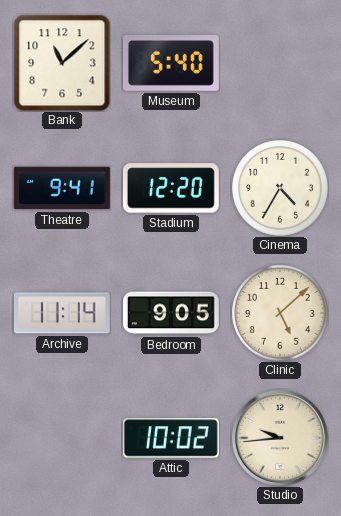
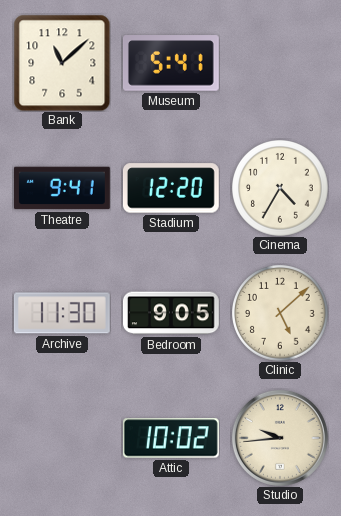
Museum: 5:40 -> 5:41 (171, 63)
Archive: 11:14 -> 11:30 (62, 313)
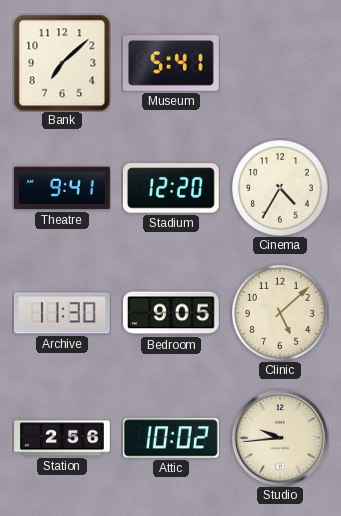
Bank: 11:08 -> 7:08 (62, 63)
Station: none -> 2:56 (63, 438)
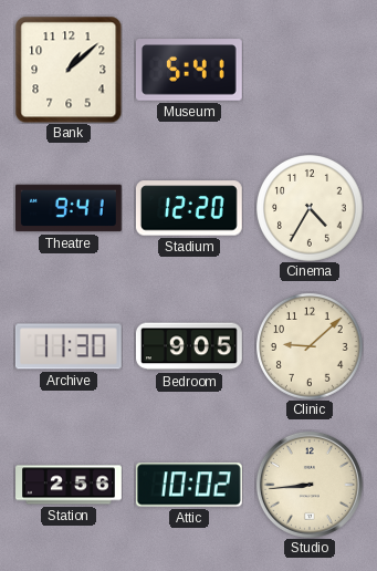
Bank: 7:08 -> 1:08 (69, 70)
Clinic: 5:08 -> 9:08 (310, 346)
Studio: 9:44 -> 8:44 (310, 485)
